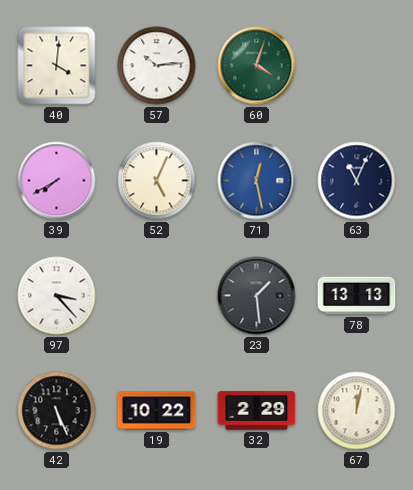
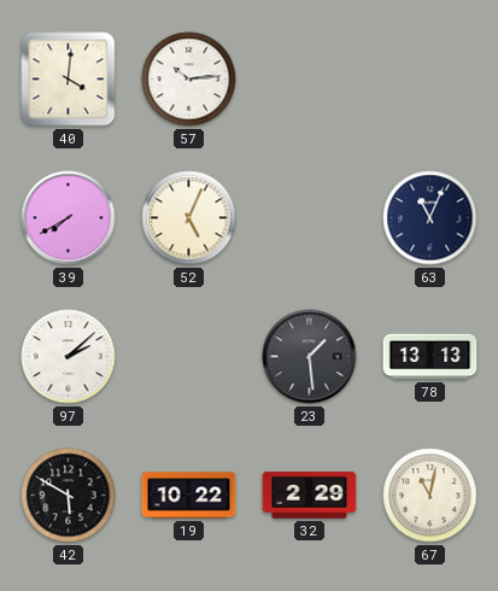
60: 4:03 -> none (257, 66)
71: 12:28 -> none (257, 181)
97: 3:23 -> 2:08 (69, 357)
42: 5:26 -> 5:50 (69, 496)
67: 12:02 -> 11:02 (430, 496)
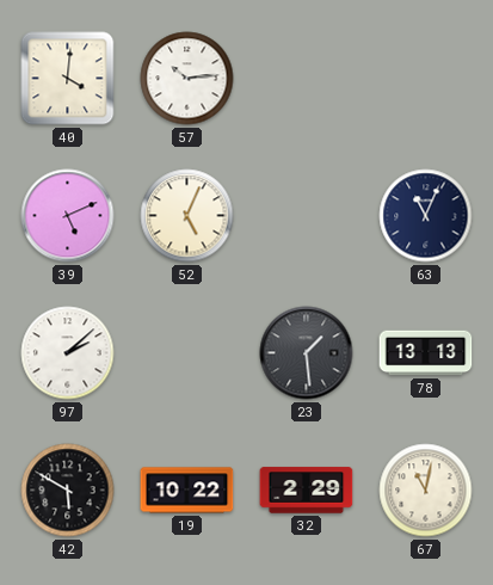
39: 7:40 -> 5:11 (68, 216)
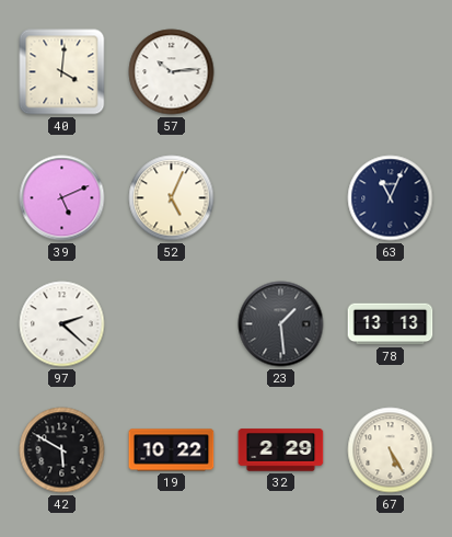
97: 2:08 -> 2:22 (62, 324)
67: 11:02 -> 5:25 (391, 450)
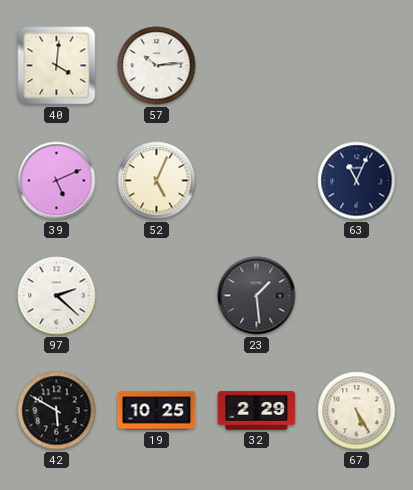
78: 13:13 -> none (391, 324)
19: 10:22 -> 10:25 (157, 411)
